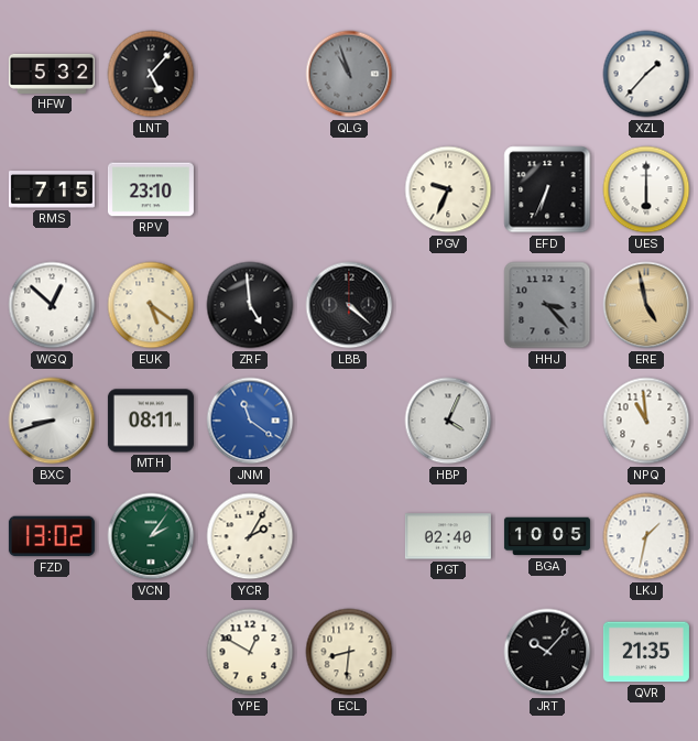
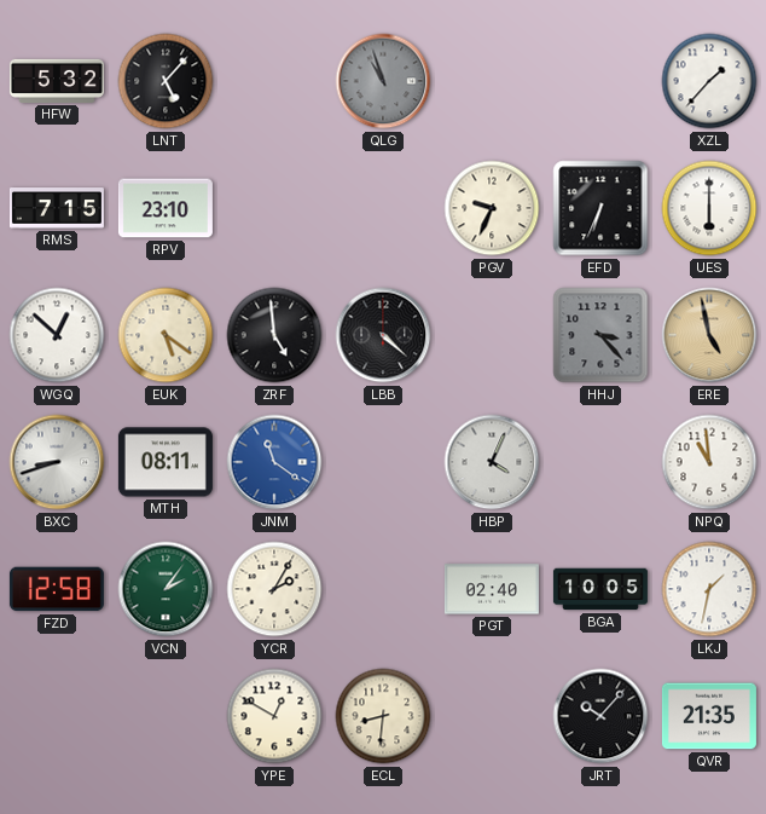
FZD: 13:02 -> 12:58 (57, 589)
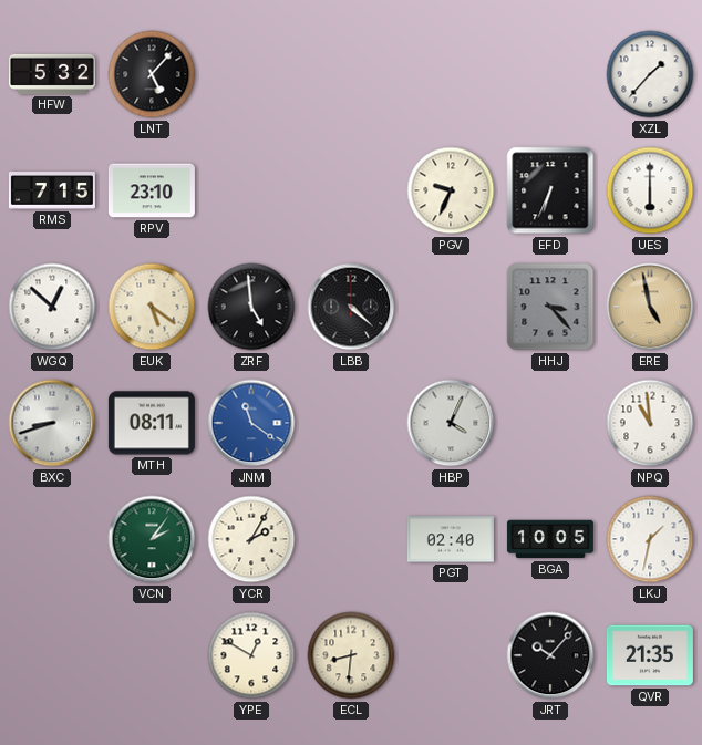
QLG: 10:57 -> none (383, 81)
FZD: 12:58 -> none (57, 589)
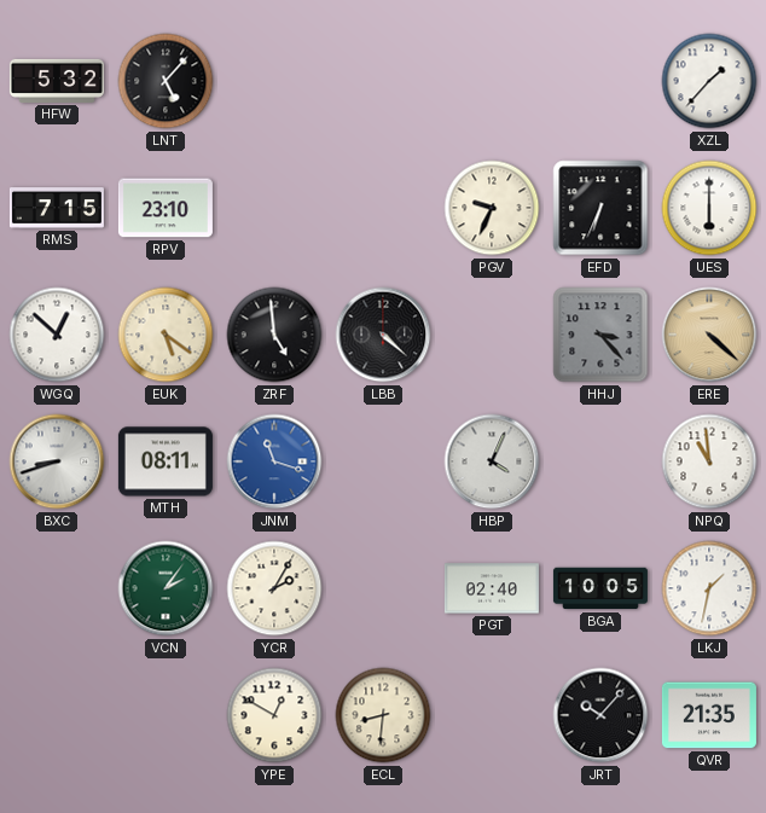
ERE: 4:58 -> 4:22 (709, 335)
JNM: 11:21 -> 11:18 (274, 461)
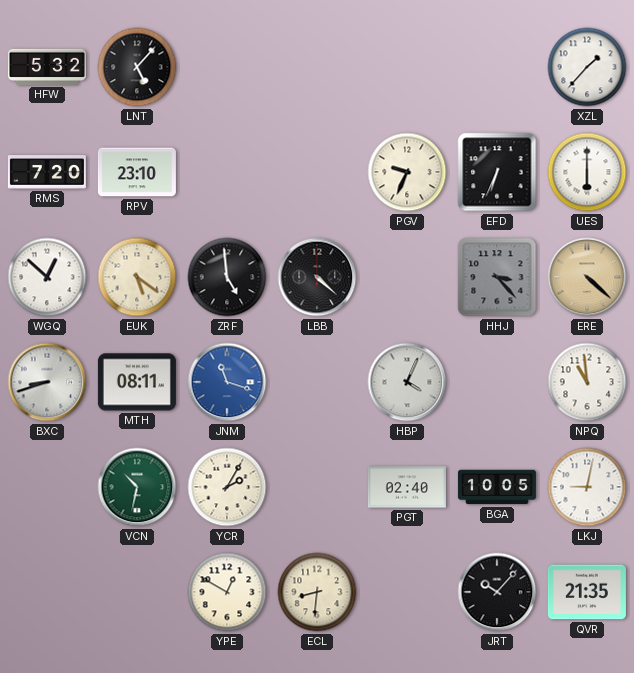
RMS: 7:15 -> 7:20 (47, 172)
VCN: 2:06 -> 10:32 (137, 487)
LKJ: 1:32 -> 9:02 (587, 487)
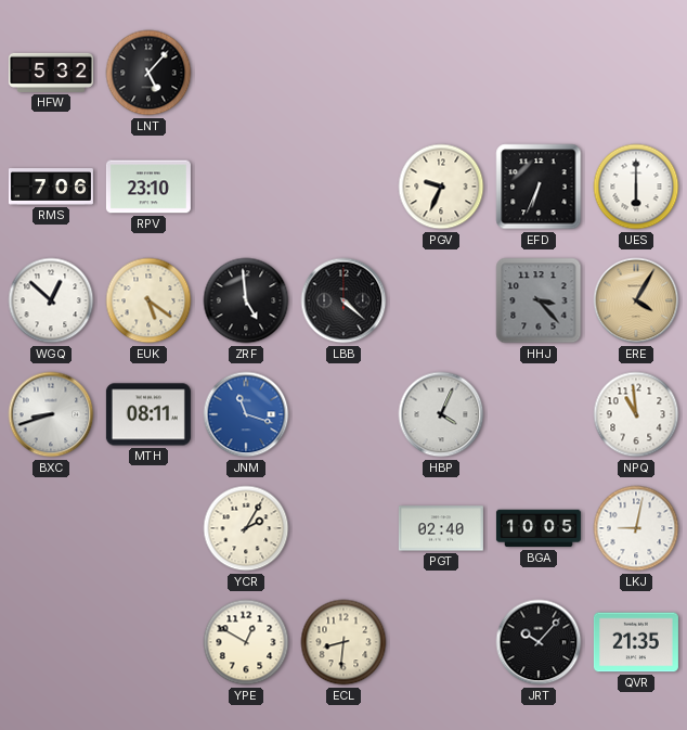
XZL: 1:37 -> none (587, 67)
RMS: 7:20 -> 7:06 (51, 187)
ERE: 4:22 -> 4:05 (636, 300)
VCN: 10:32 -> none (137, 487)
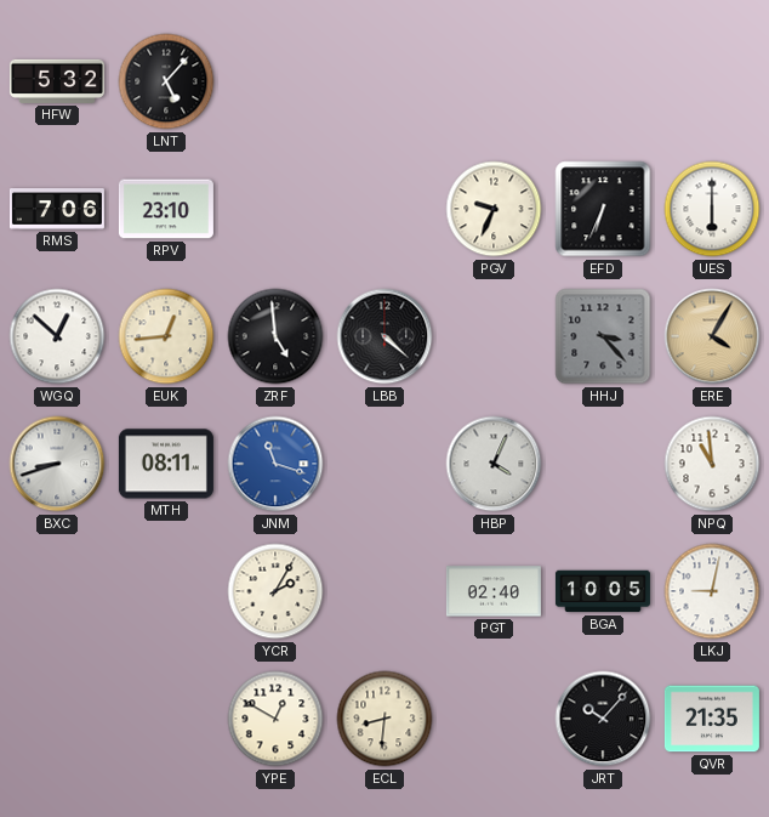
EUK: 5:21 -> 12:44 (166, 336)
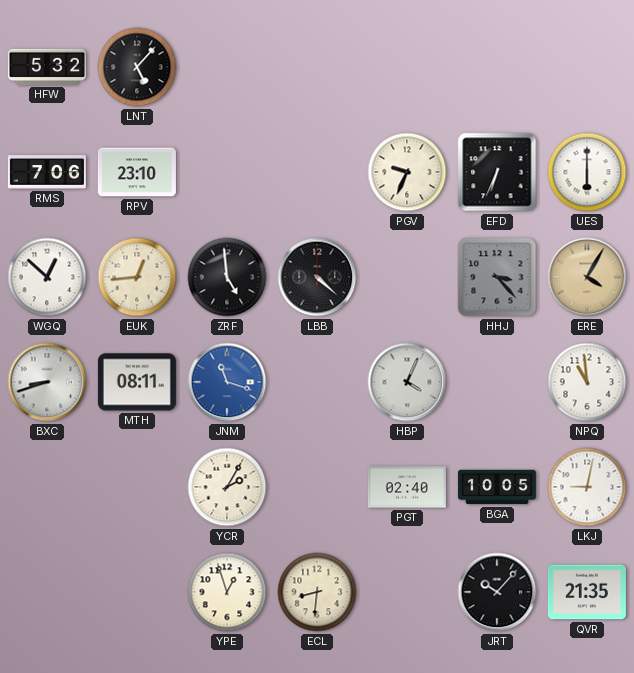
YPE: 12:50 -> 12:57 (227, 592)
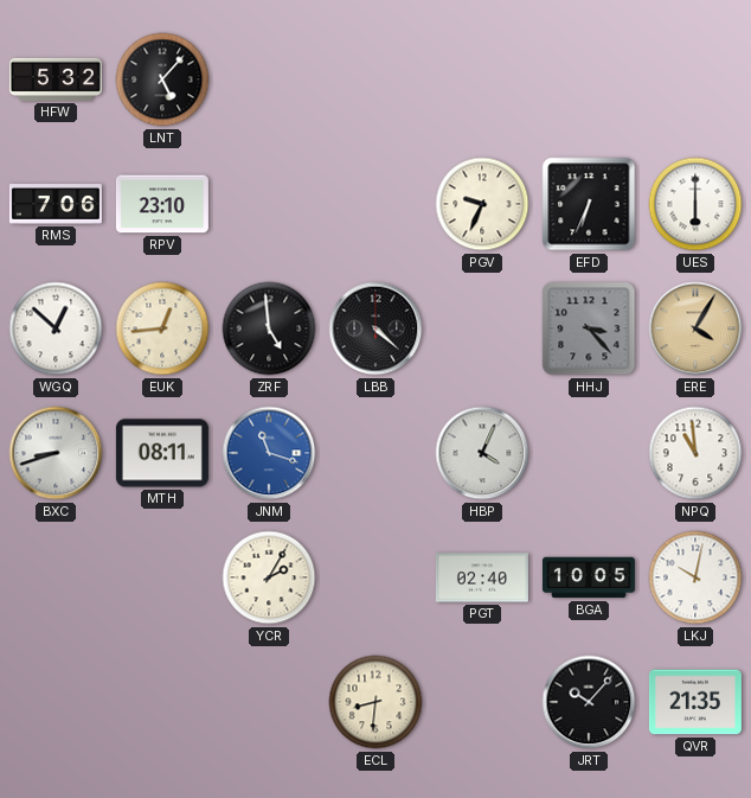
LKJ: 9:02 -> 10:02 (695, 577)
YPE: 12:57 -> none (227, 592)
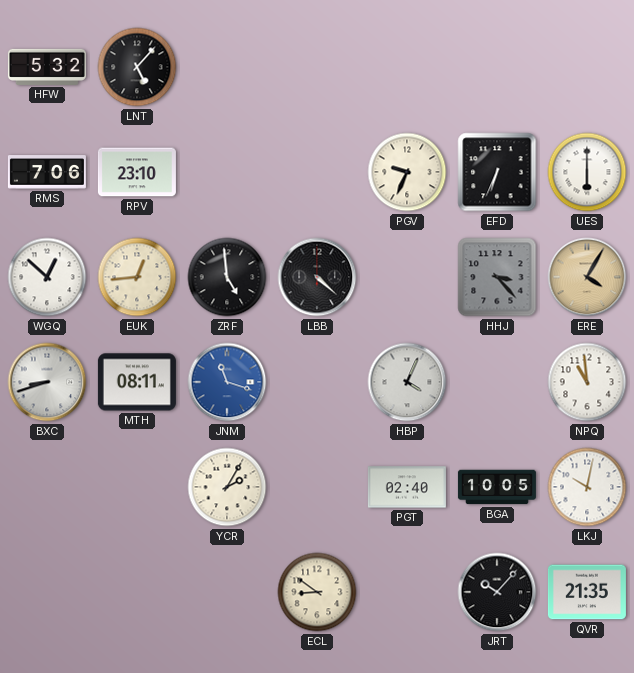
ECL: 8:31 -> 8:51 (317, 592)
